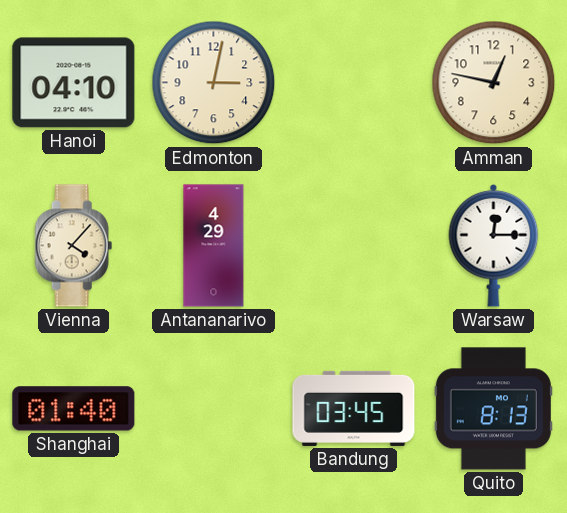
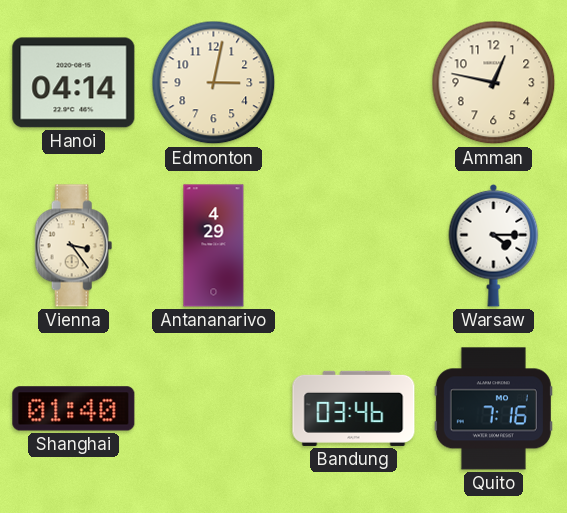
Hanoi: 04:10 -> 04:14 (74, 83)
Vienna: 4:07 -> 3:24 (74, 246)
Warsaw: 12:15 -> 4:15 (494, 245)
Bandung: 03:45 -> 03:46 (354, 408)
Quito: 8:13 -> 7:16 (493, 409)
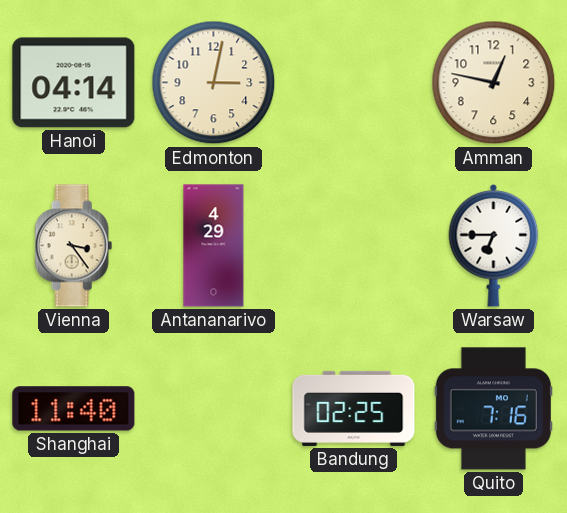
Warsaw: 4:15 -> 6:45 (494, 245)
Shanghai: 01:40 -> 11:40 (74, 409)
Bandung: 03:46 -> 02:25 (354, 408)
